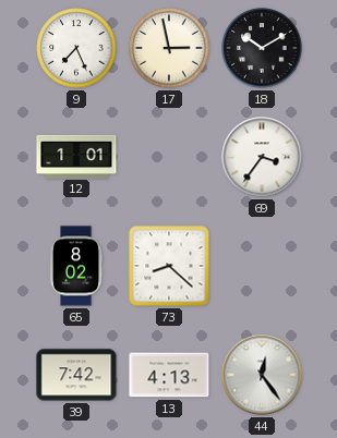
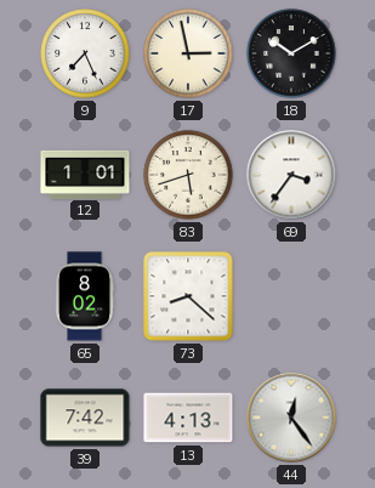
83: none -> 5:42 (188, 175)
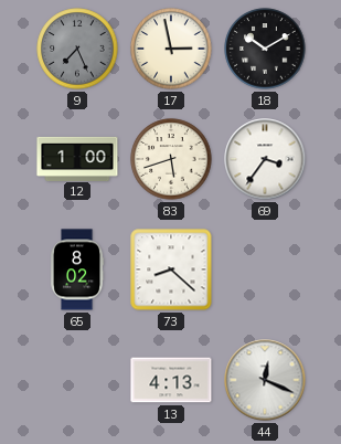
9 dial: white -> grey (77, 49)
12: 1:01 -> 1:00 (77, 158)
39: 7:42 -> none (85, 418)
44: 12:24 -> 12:19 (265, 380)
